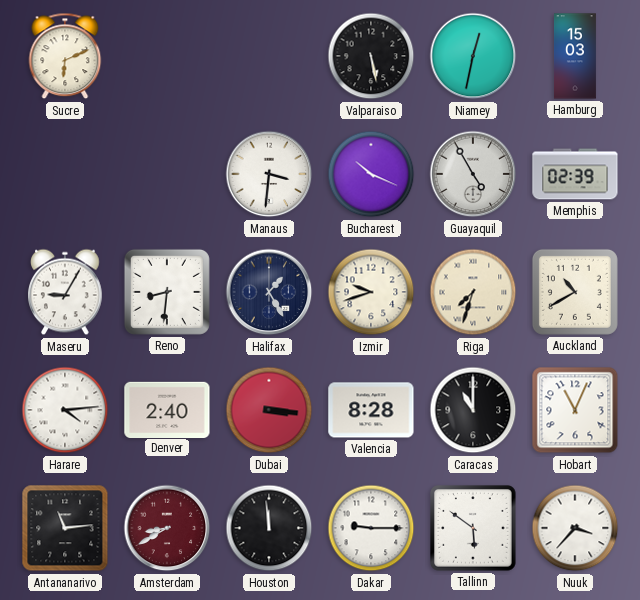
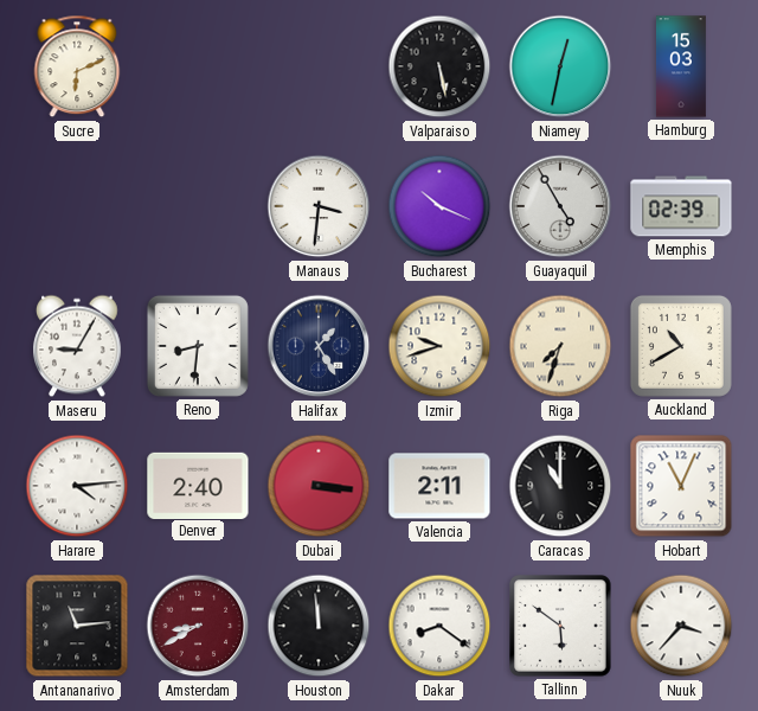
Valencia: 8:28 -> 2:11 (439, 486)
Dakar: 9:15 -> 8:21 (439, 626)
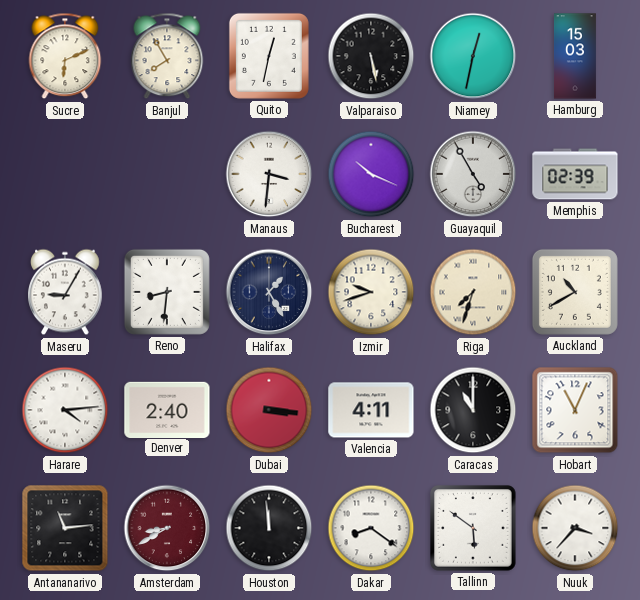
Banjul: none -> 7:55 (167, 56)
Quito: none -> 12:32 (269, 56)
Valencia: 2:11 -> 4:11 (371, 410)
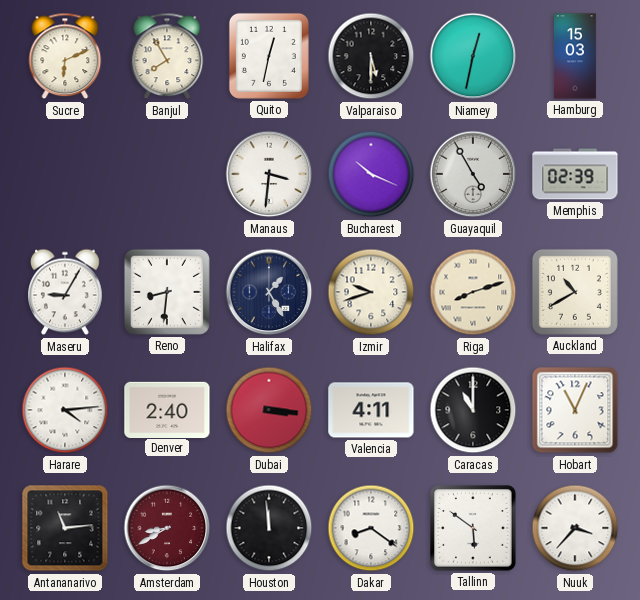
Valparaiso: 5:28 -> 5:30 (371, 56)
Riga: 7:33 -> 8:12 (473, 292)
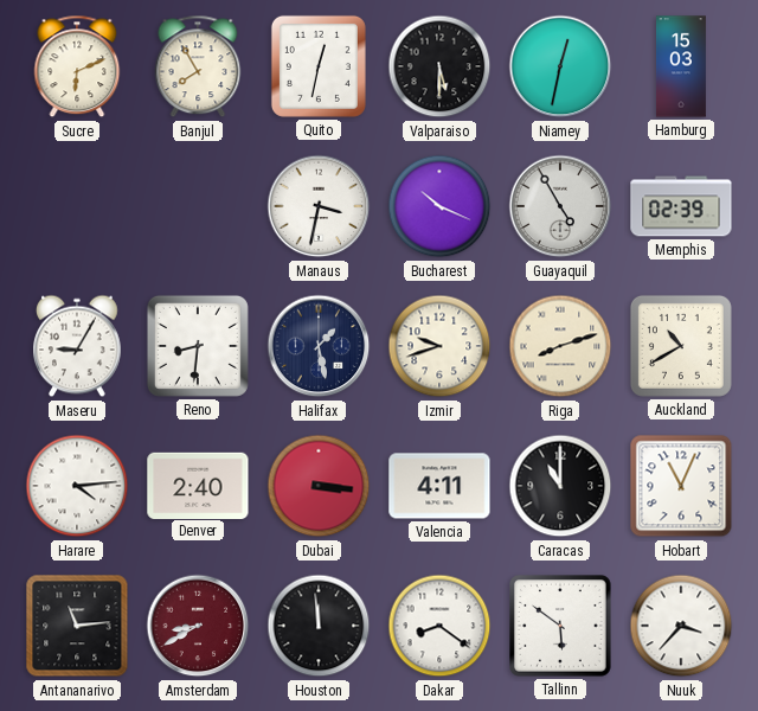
Manaus: 3:31 -> 3:32 (319, 206)
Halifax: 1:25 -> 1:28 (319, 346)
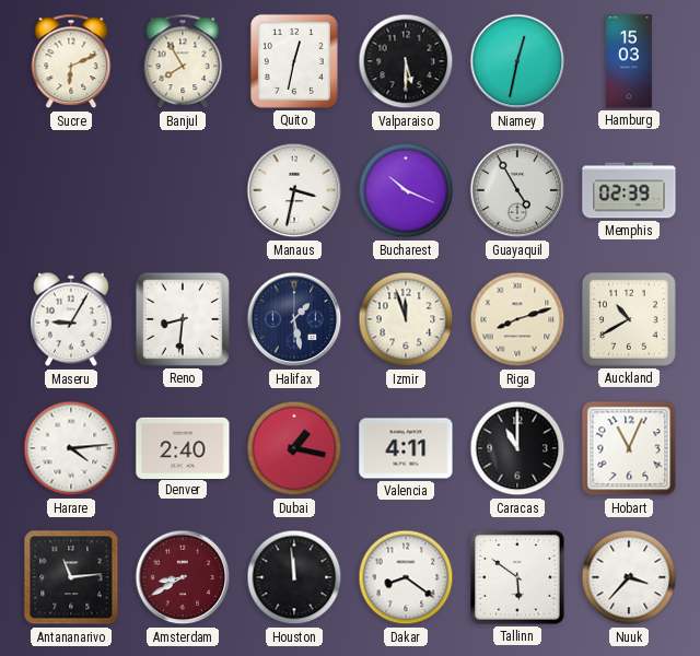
Izmir: 9:42 -> 11:57 (406, 319)
Dubai: 3:16 -> 1:17 (294, 448)
